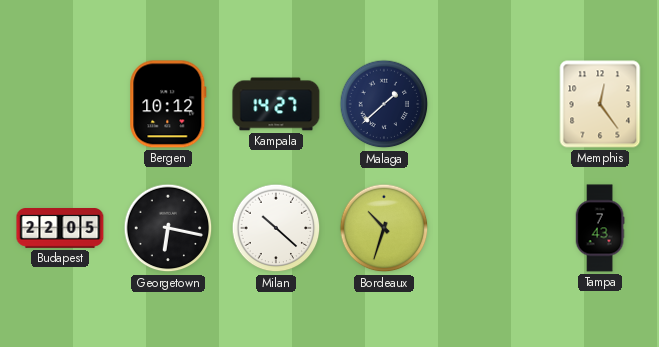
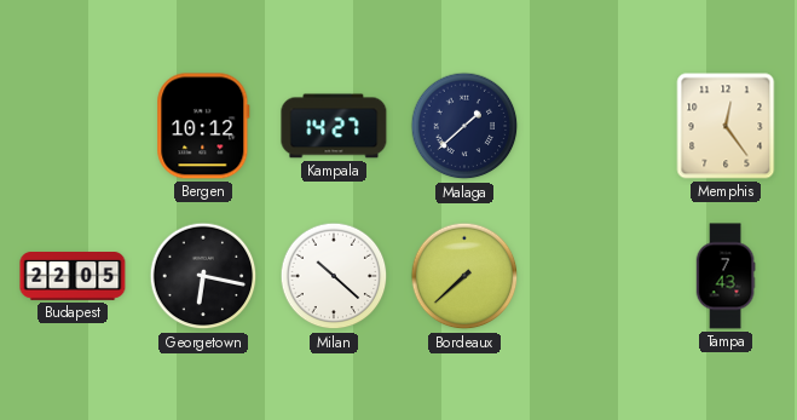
Bordeaux: 10:33 -> 7:38 (464, 276)
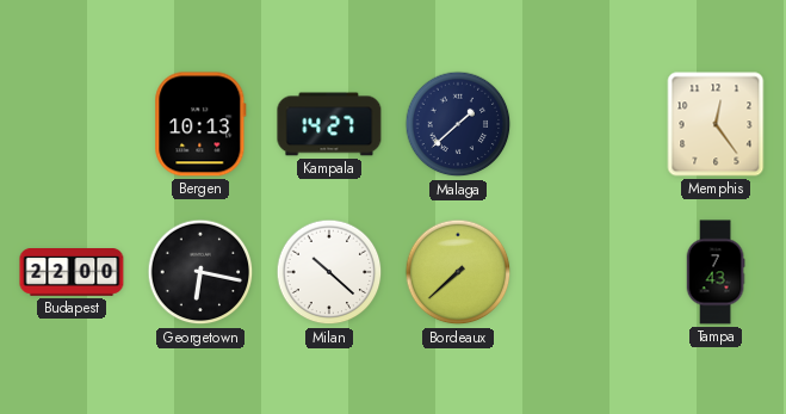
Bergen: 10:12 -> 10:13 (200, 124)
Budapest: 22:05 -> 22:00 (72, 273)
